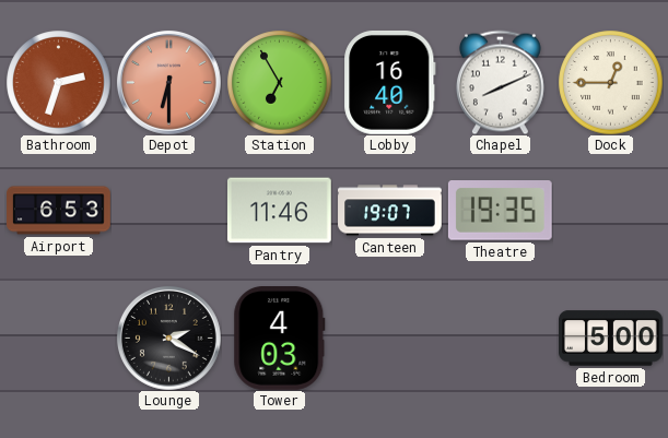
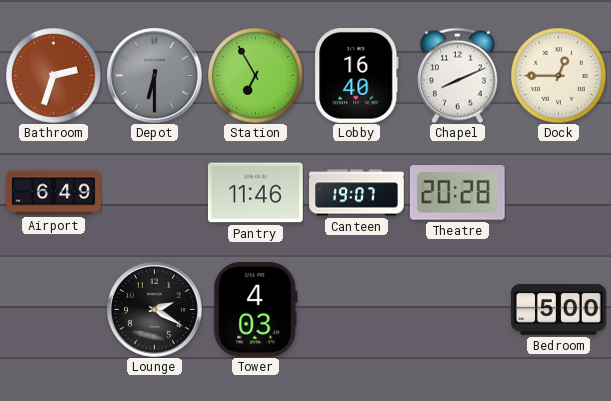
Depot dial: salmon -> grey (155, 76)
Airport: 6:53 -> 6:49 (54, 193)
Theatre: 19:35 -> 20:28 (457, 193)
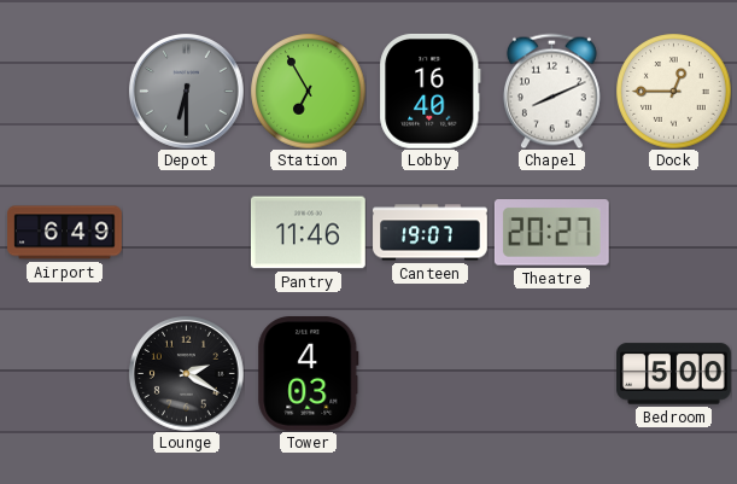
Bathroom: 2:33 -> none (53, 75)
Theatre: 20:28 -> 20:27 (551, 233)
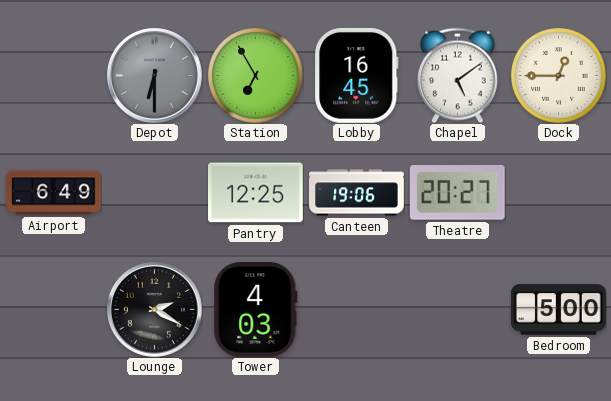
Lobby: 16:40 -> 16:45 (357, 75)
Chapel: 8:11 -> 5:09 (457, 75)
Pantry: 11:46 -> 12:25 (256, 193)
Canteen: 19:07 -> 19:06 (357, 193)
